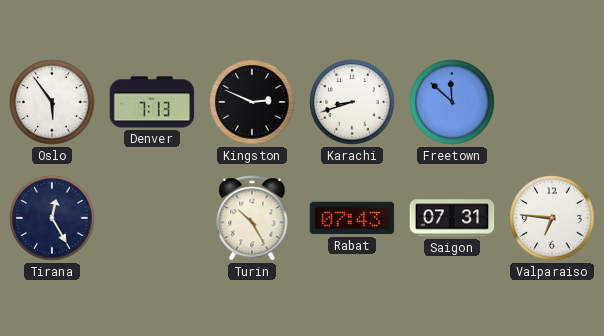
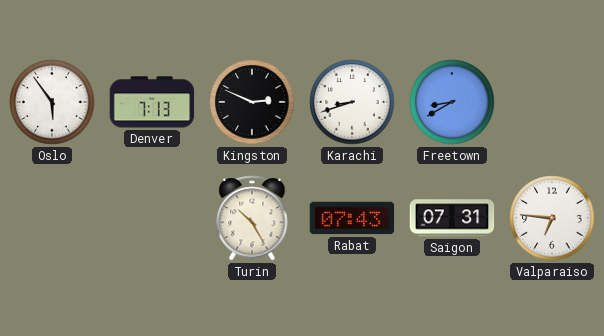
Freetown: 11:52 -> 8:40 (452, 102)
Tirana: 12:25 -> none (52, 218)
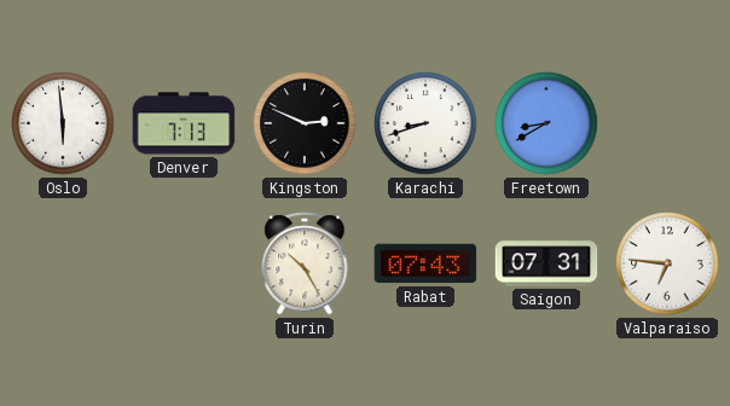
Oslo: 5:54 -> 5:59 (63, 123)
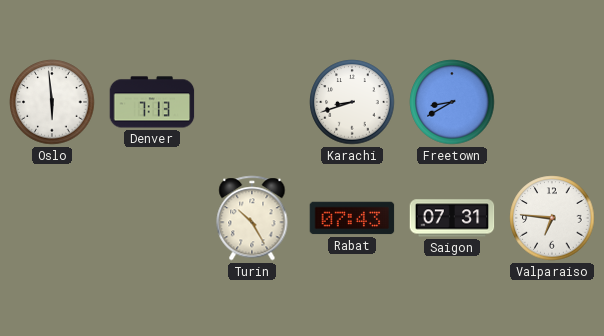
Kingston: 2:49 -> none (305, 123)
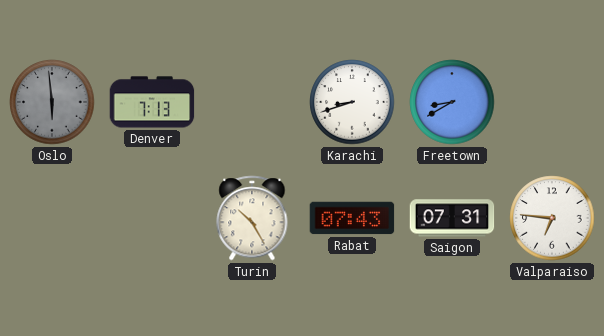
Oslo dial: white -> grey (52, 102)
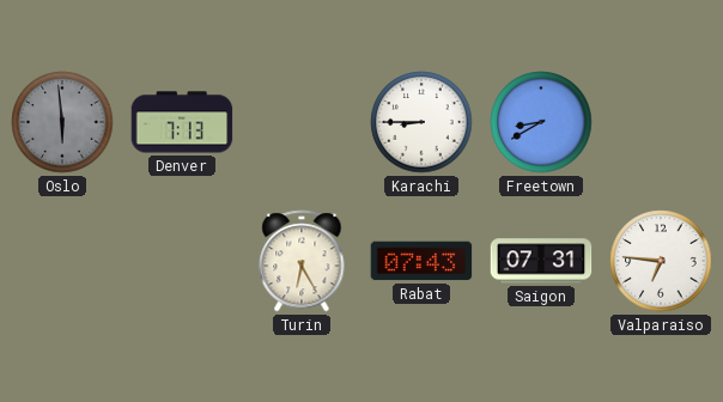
Karachi: 8:42 -> 8:45 (421, 122)
Turin: 10:25 -> 6:25 (302, 261)
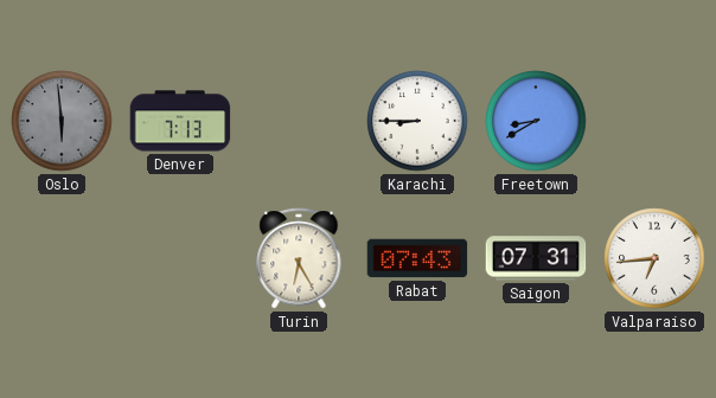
Valparaiso: 6:46 -> 6:44 (654, 258)
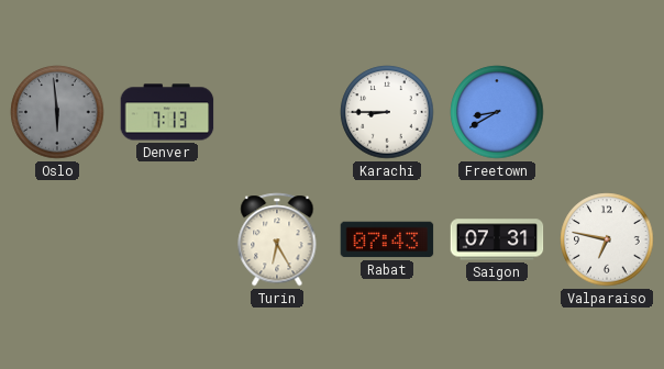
Valparaiso: 6:44 -> 6:47 (607, 239)
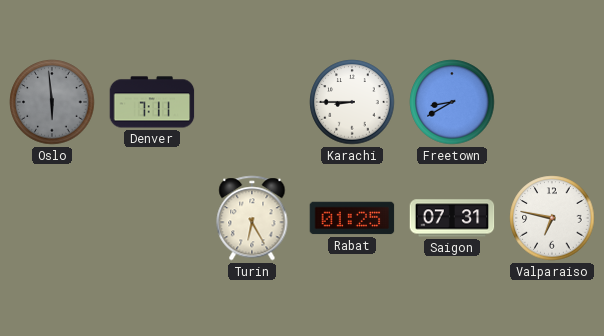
Denver: 7:13 -> 7:11 (152, 102)
Rabat: 07:43 -> 01:25 (352, 218)
